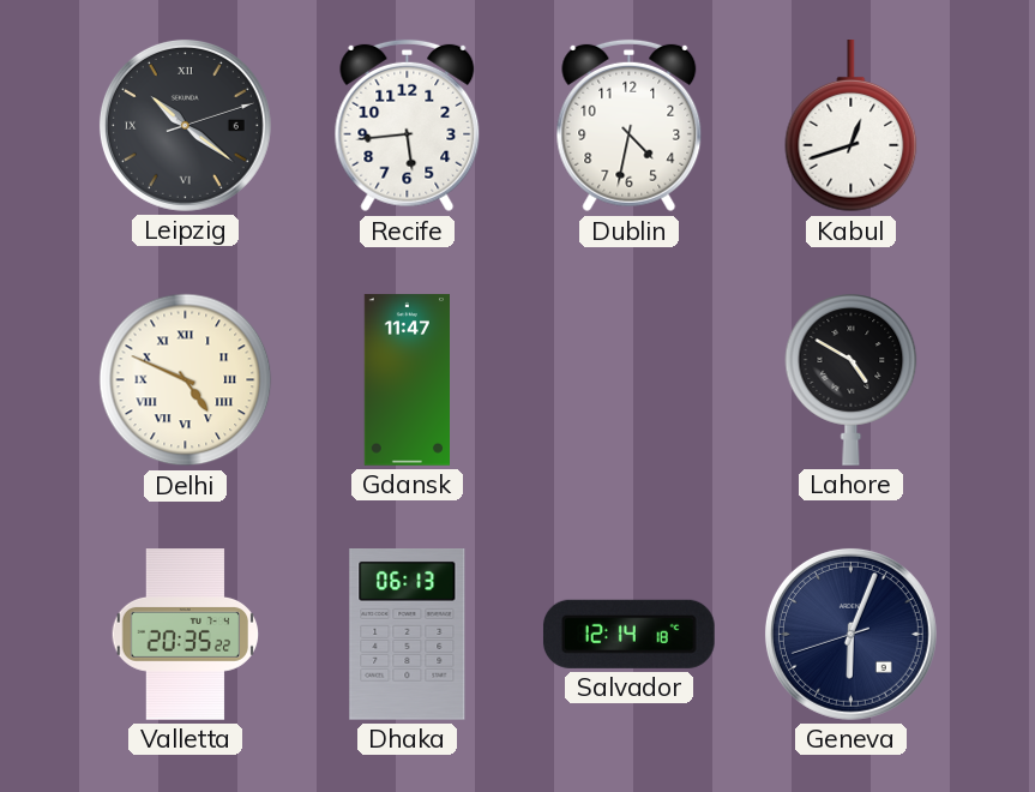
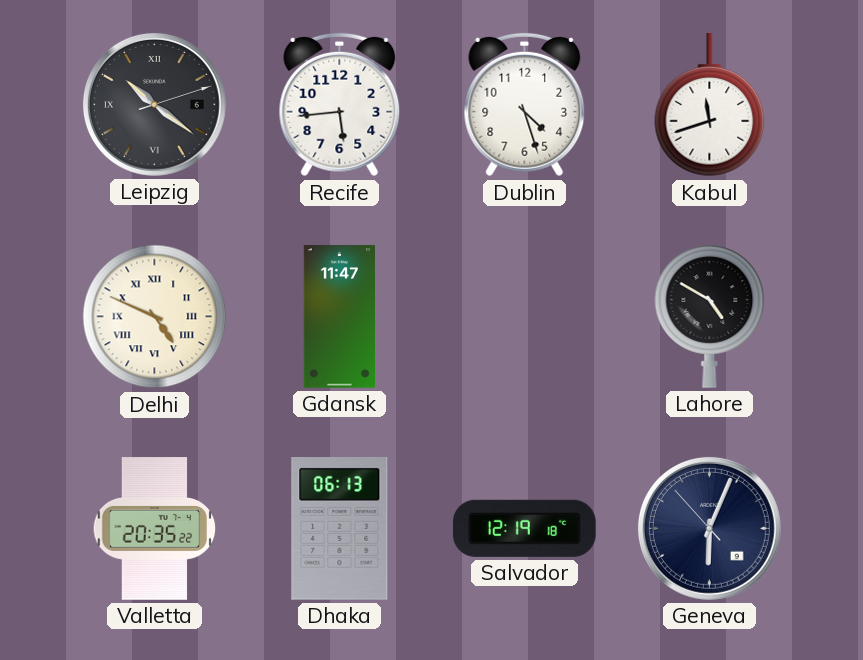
Dublin: 4:32 -> 4:27 (525, 105)
Kabul: 12:42 -> 11:42 (710, 106)
Salvador: 12:14 -> 12:19 (524, 528)
Geneva: 6:03:42 -> 6:03:53 (709, 528)
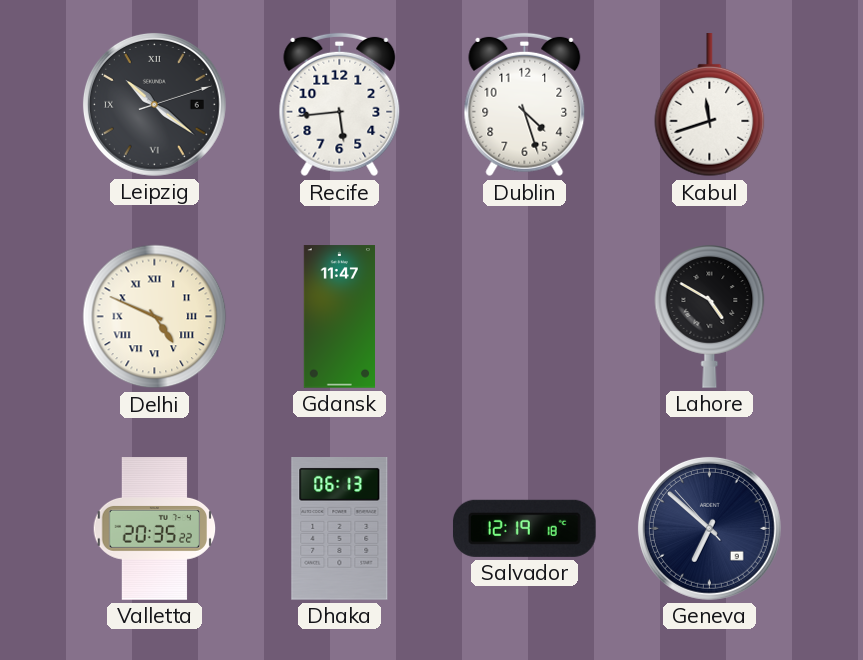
Geneva: 6:03 -> 6:51 (709, 528)
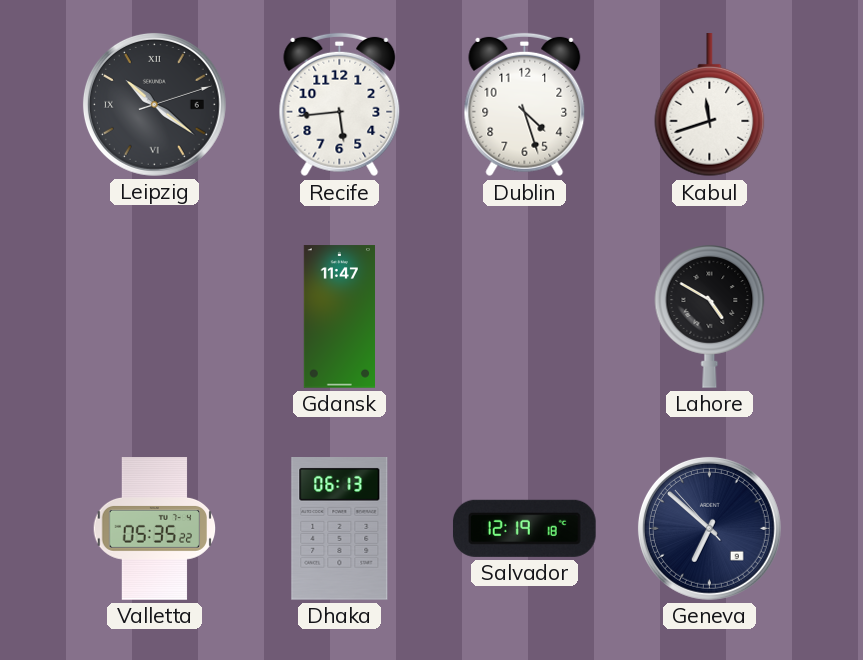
Delhi: 4:49 -> none (155, 317)
Valletta: 20:35 -> 05:35 (155, 529)
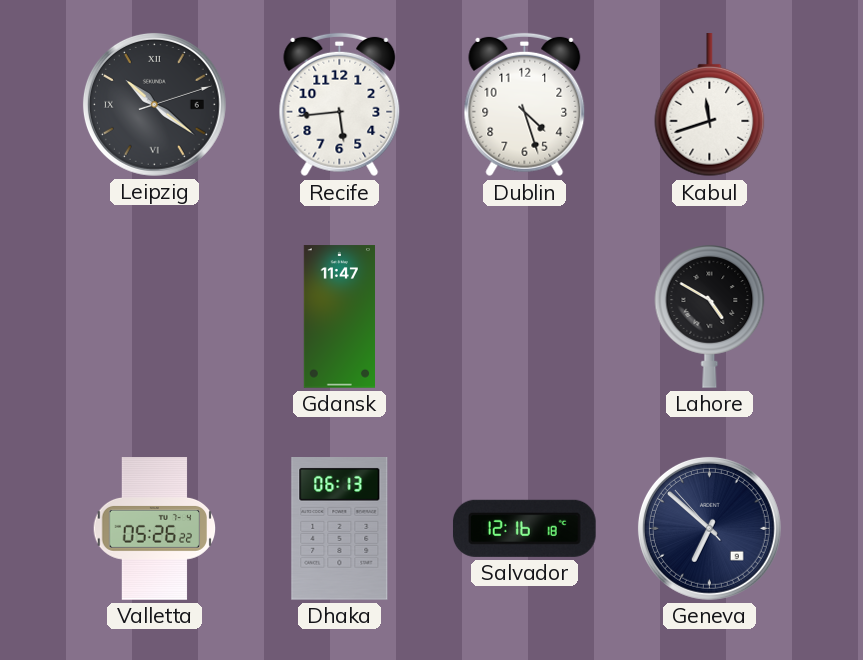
Valletta: 05:35 -> 05:26 (155, 529)
Salvador: 12:19 -> 12:16 (524, 528)
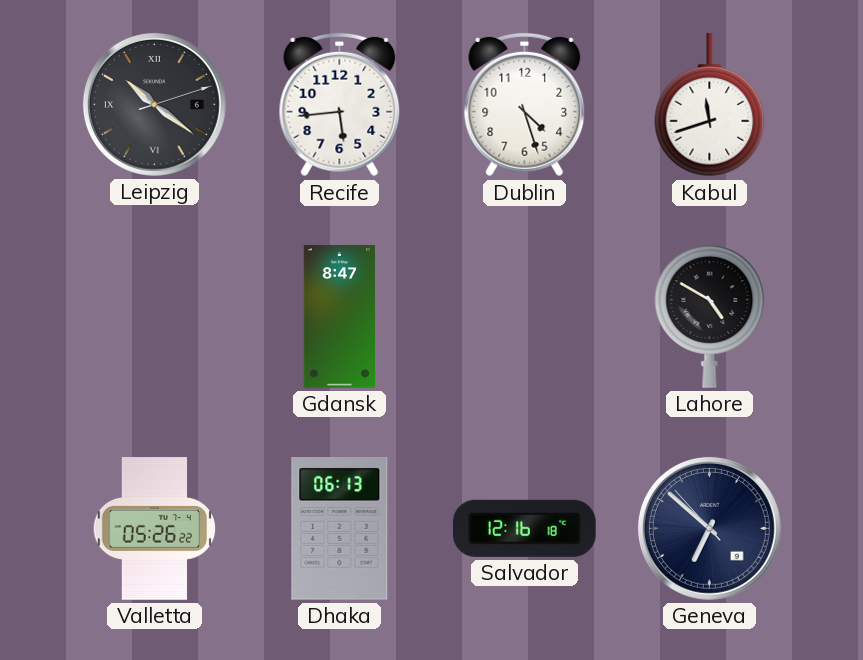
Gdansk: 11:47 -> 8:47 (339, 317)
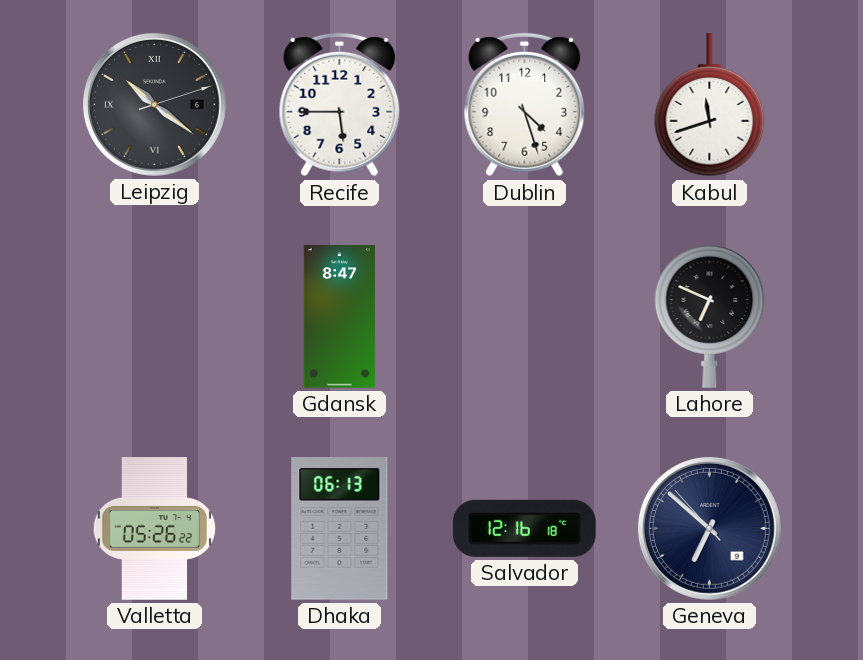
Recife: 5:44 -> 5:45 (340, 105)
Lahore: 4:50 -> 6:49 (710, 316)
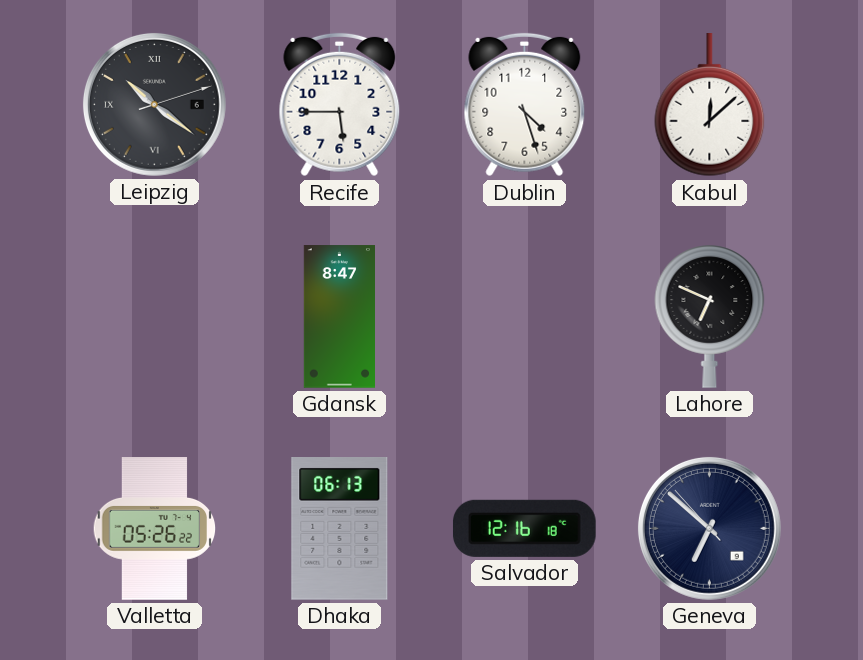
Kabul: 11:42 -> 12:08 (710, 106)
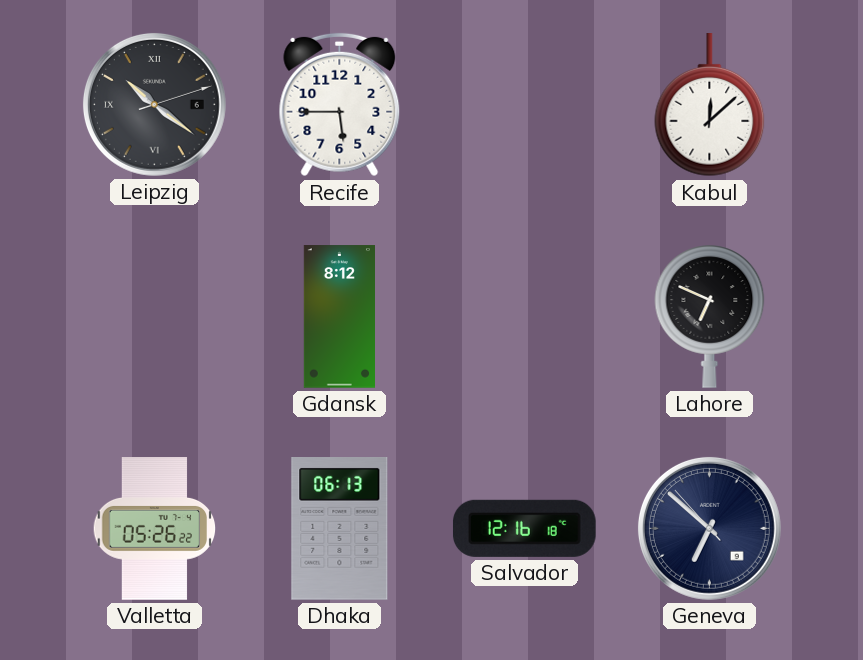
Dublin: 4:27 -> none (525, 105)
Gdansk: 8:47 -> 8:12 (339, 317)
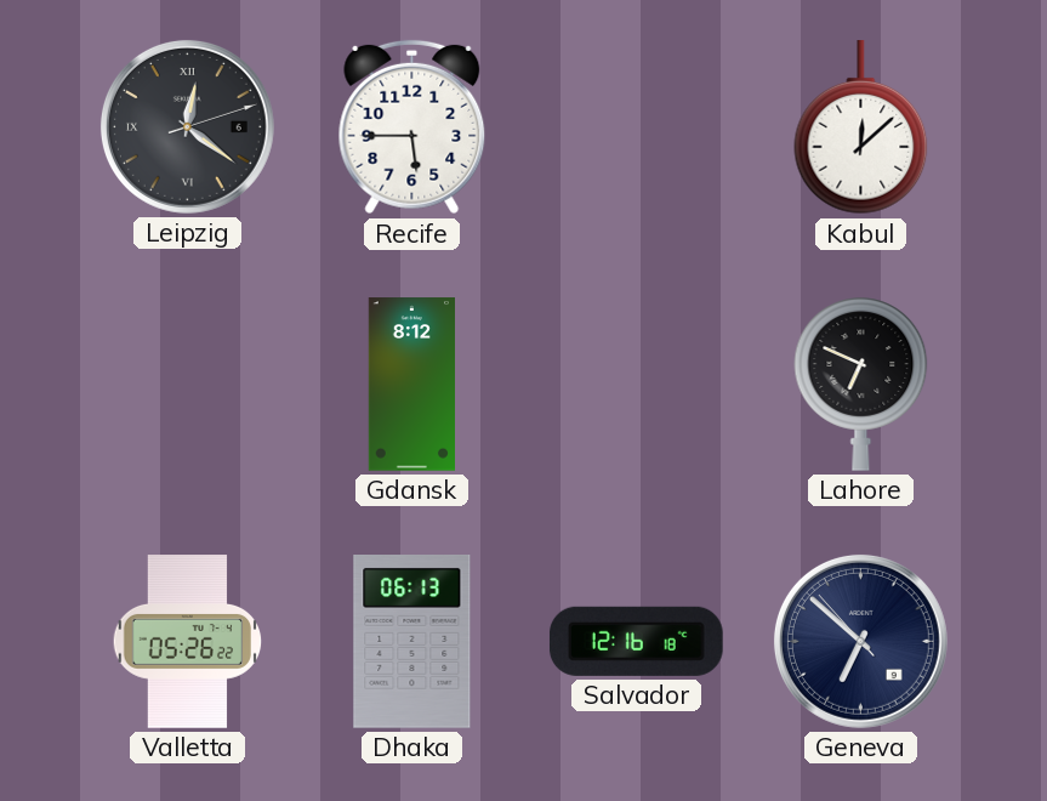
Leipzig: 10:21 -> 12:21 (187, 126)
